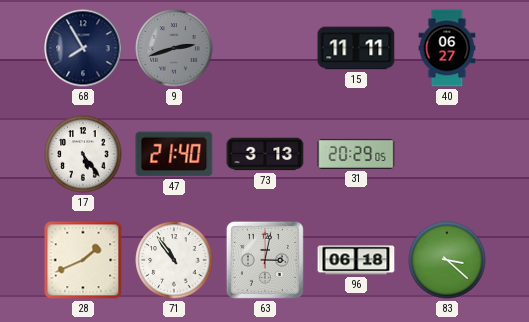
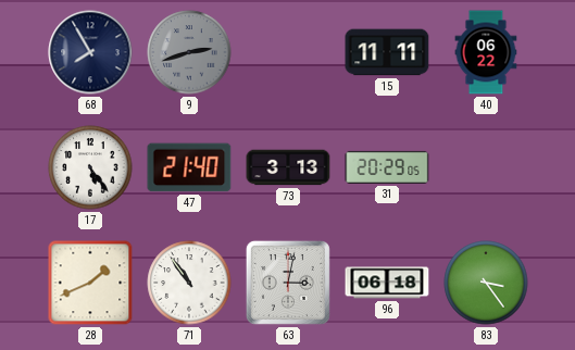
40: 06:27 -> 06:22 (486, 52)
83: 3:22 -> 3:24 (486, 283)
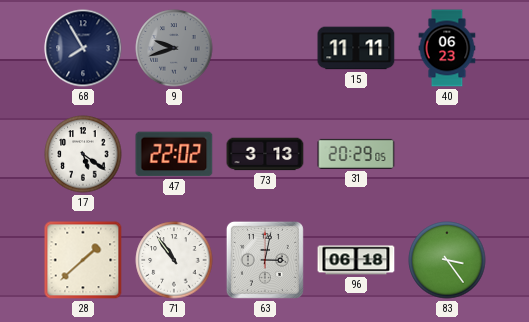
9: 2:42 -> 9:42 (174, 48)
40: 06:22 -> 06:23 (447, 48)
17: 5:24 -> 5:21 (83, 154)
47: 21:40 -> 22:02 (174, 154)
28: 1:41 -> 1:38 (83, 260)
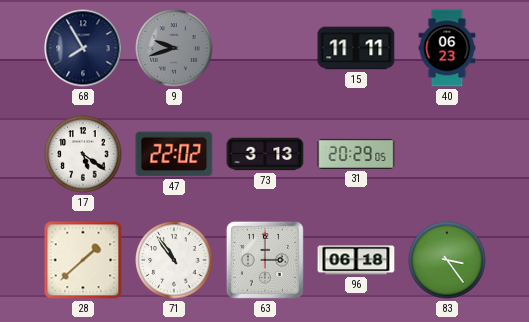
63: 3:02 -> 3:00 (265, 260)
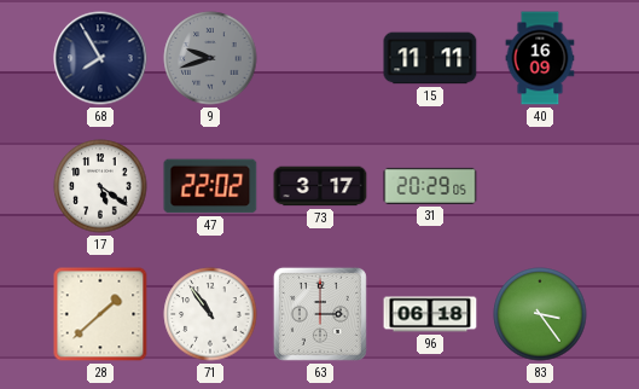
40: 06:23 -> 16:09 (540, 58)
73: 3:13 -> 3:17 (320, 186)
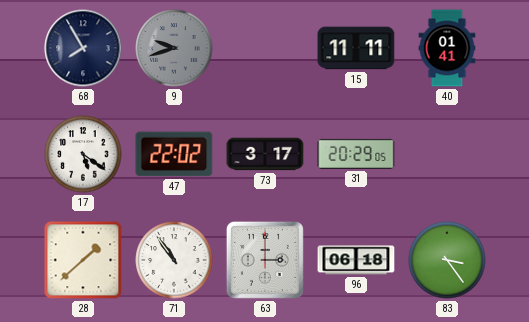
40: 16:09 -> 01:41 (447, 48)
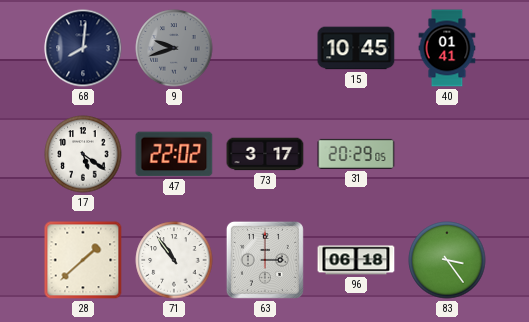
68: 7:55 -> 8:01 (83, 48)
15: 11:11 -> 10:45 (356, 48)
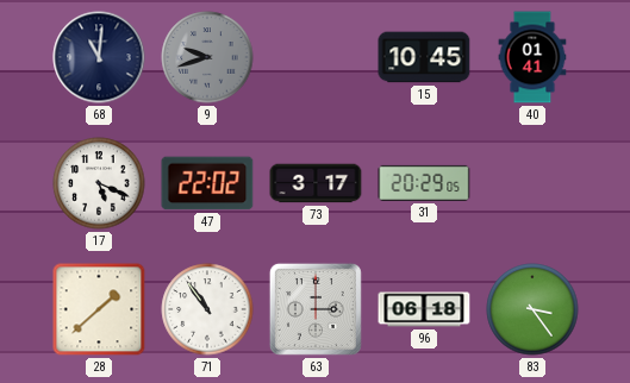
68: 8:01 -> 11:01 (99, 57)
17: 5:21 -> 5:19 (99, 183)
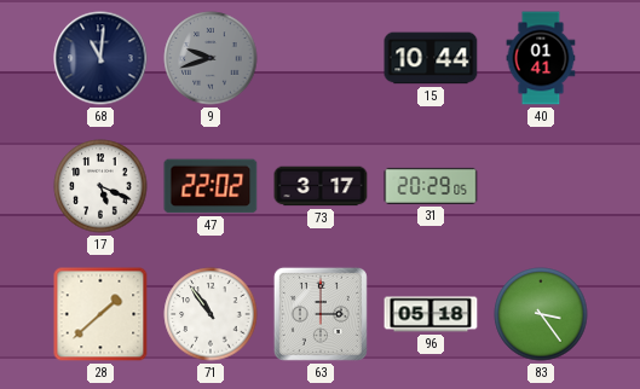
15: 10:45 -> 10:44 (431, 58)
96: 06:18 -> 05:18 (431, 314)
